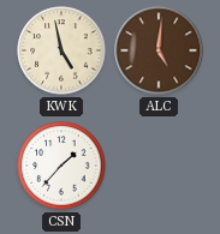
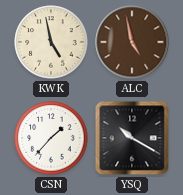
ALC: 5:01 -> 4:58 (132, 42)
YSQ: none -> 10:20 (132, 138)
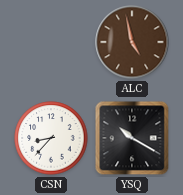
KWK: 4:58 -> none (51, 42)
CSN: 1:37 -> 8:37 (51, 138)
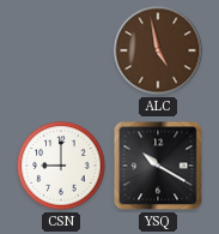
CSN: 8:37 -> 9:00 (61, 166)
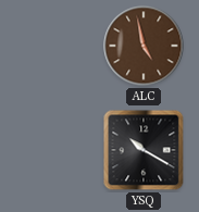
CSN: 9:00 -> none (61, 166)
